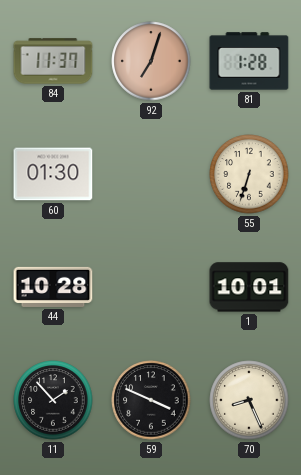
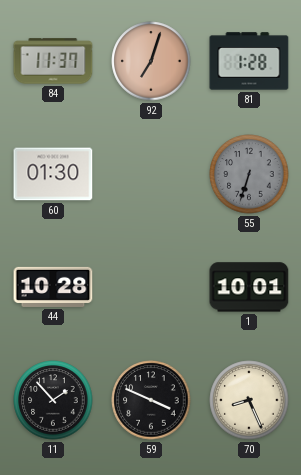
55 dial: cream -> grey (249, 174)
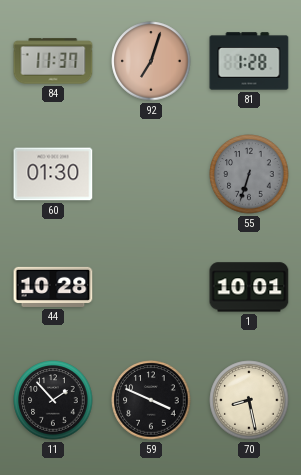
70: 8:26 -> 8:28 (249, 400)
